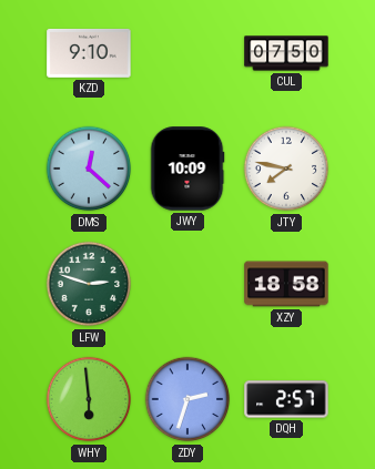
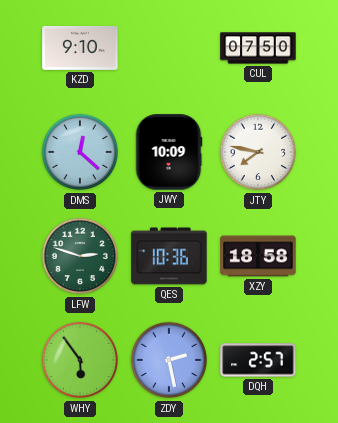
QES: none -> 10:36 (169, 256)
WHY: 5:59 -> 5:54 (80, 360)
ZDY: 2:33 -> 2:28 (169, 360)
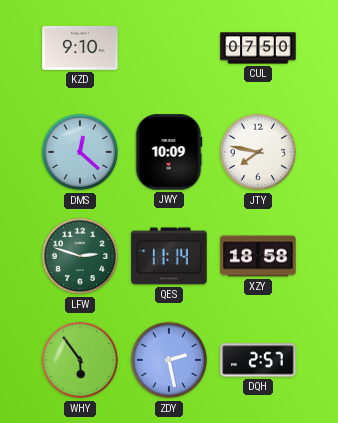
QES: 10:36 -> 11:14 (169, 256)
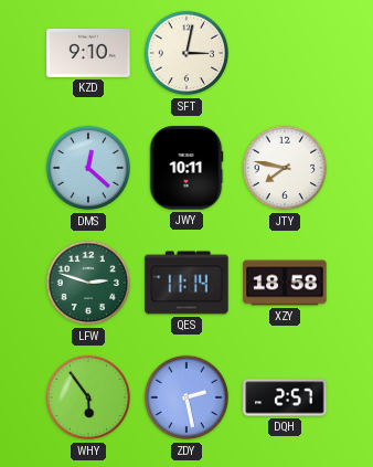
SFT: none -> 3:02 (186, 53)
CUL: 07:50 -> none (258, 48)
JWY: 10:09 -> 10:11 (186, 168)
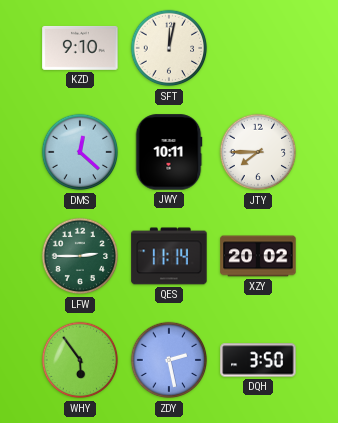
SFT: 3:02 -> 12:02 (169, 48)
JTY: 7:47 -> 7:45 (258, 152)
LFW: 2:48 -> 2:45 (80, 256)
XZY: 18:58 -> 20:02 (258, 256)
DQH: 2:57 -> 3:50 (258, 360)
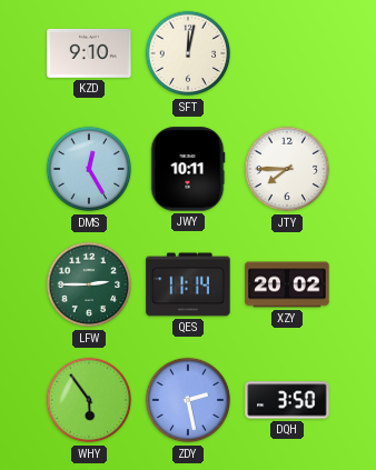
DMS: 12:22 -> 12:25 (89, 169)
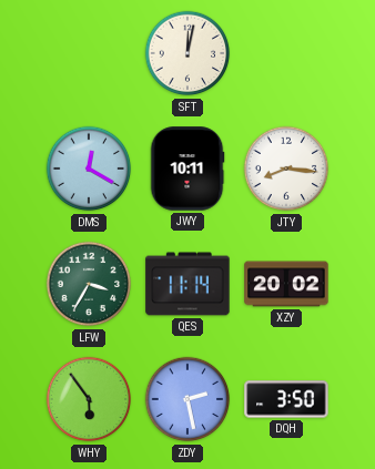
KZD: 9:10 -> none (89, 53)
DMS: 12:25 -> 12:20 (89, 169)
JTY: 7:45 -> 8:16 (286, 169)
LFW: 2:45 -> 3:35 (89, 284)
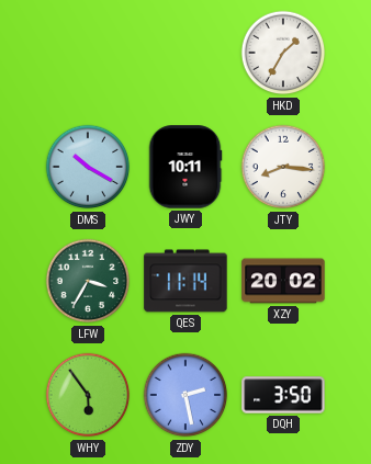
SFT: 12:02 -> none (187, 53)
HKD: none -> 1:35 (283, 53)
DMS: 12:20 -> 10:20 (88, 167)
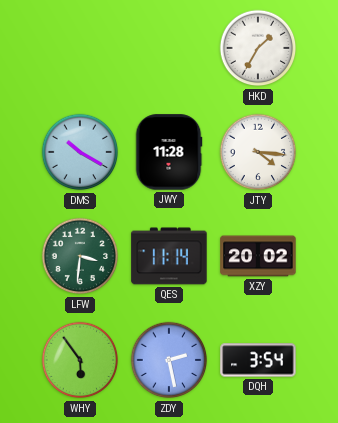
JWY: 10:11 -> 11:28 (169, 152)
JTY: 8:16 -> 4:16 (258, 152)
LFW: 3:35 -> 3:31 (80, 256)
DQH: 3:50 -> 3:54 (258, 360)
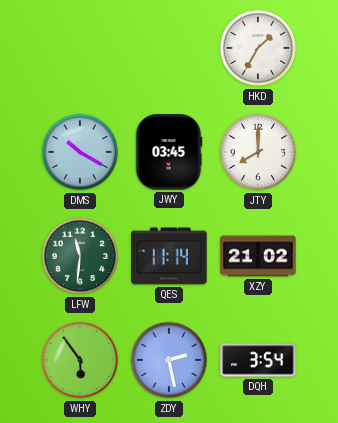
JWY: 11:28 -> 03:45 (169, 152)
JTY: 4:16 -> 8:00 (258, 152)
LFW: 3:31 -> 11:31 (80, 256)
XZY: 20:02 -> 21:02 (258, 256)
